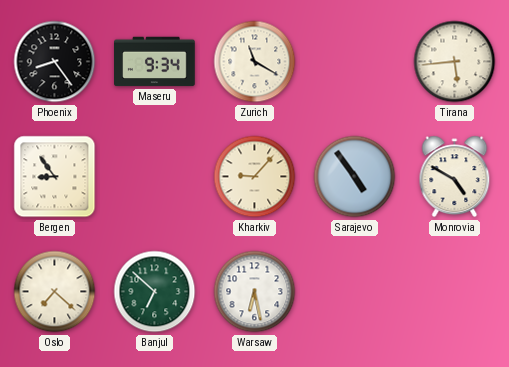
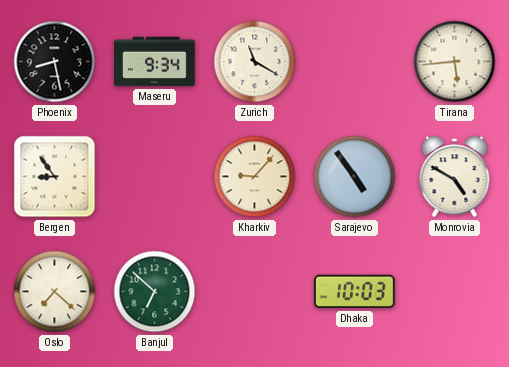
Phoenix: 8:24 -> 8:28 (55, 62)
Warsaw: 6:28 -> none (255, 292)
Dhaka: none -> 10:03 (355, 292)
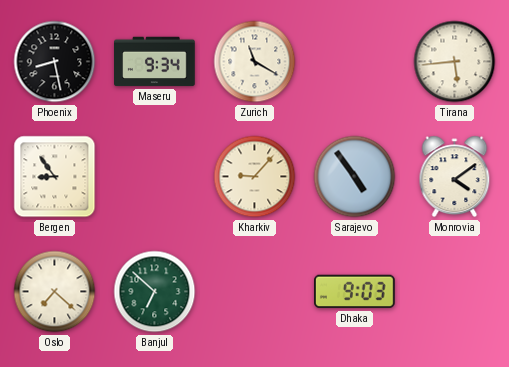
Monrovia: 4:50 -> 4:09 (455, 177)
Dhaka: 10:03 -> 9:03 (355, 292)
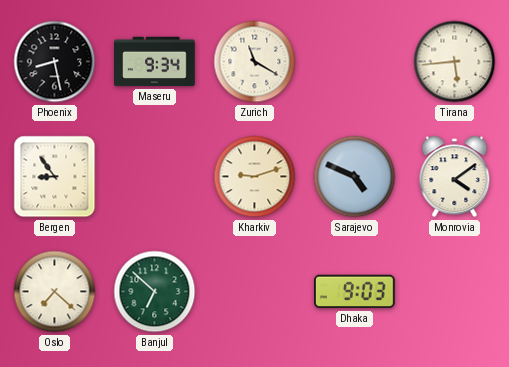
Kharkiv: 9:07 -> 9:12 (255, 177)
Sarajevo: 4:54 -> 4:49 (355, 177)
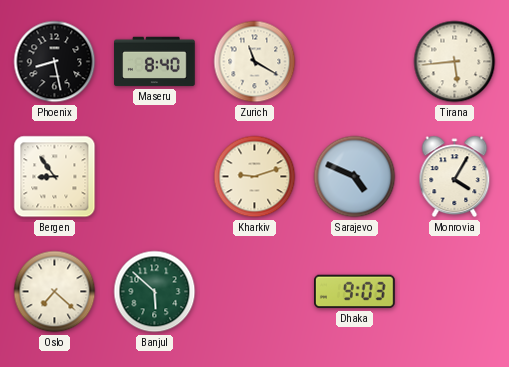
Maseru: 9:34 -> 8:40 (155, 62)
Monrovia: 4:09 -> 4:05 (455, 177)
Banjul: 6:52 -> 5:52 (155, 292)
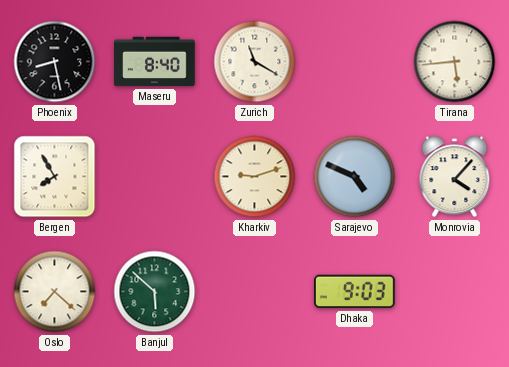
Bergen: 8:54 -> 7:55 (55, 177)
Monrovia: 4:05 -> 4:07 (455, 177)
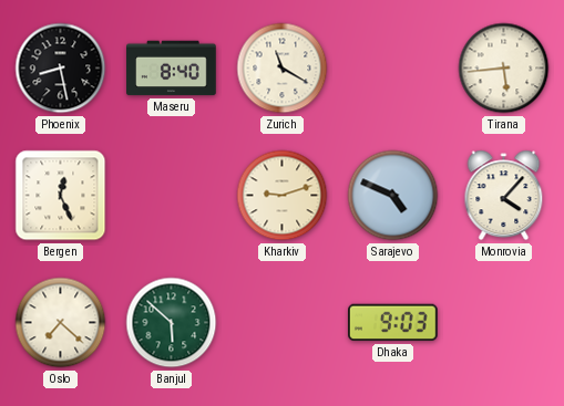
Bergen: 7:55 -> 12:26 (61, 196)
